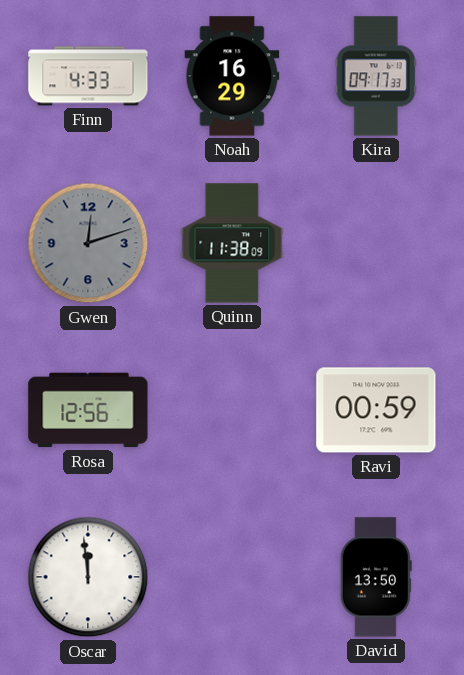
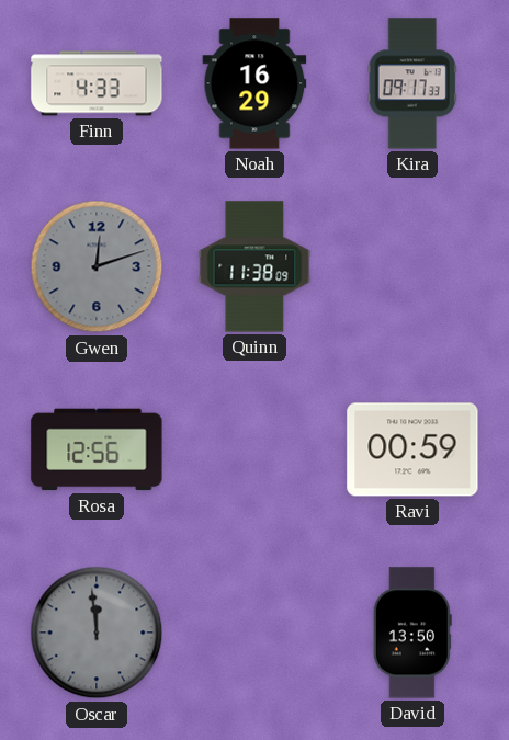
Oscar dial: white -> grey (97, 633)
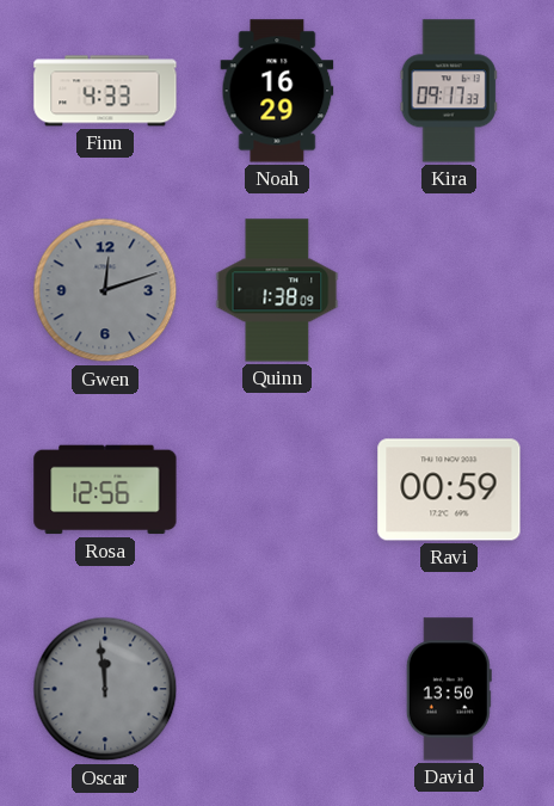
Quinn: 11:38 -> 1:38 (277, 290)
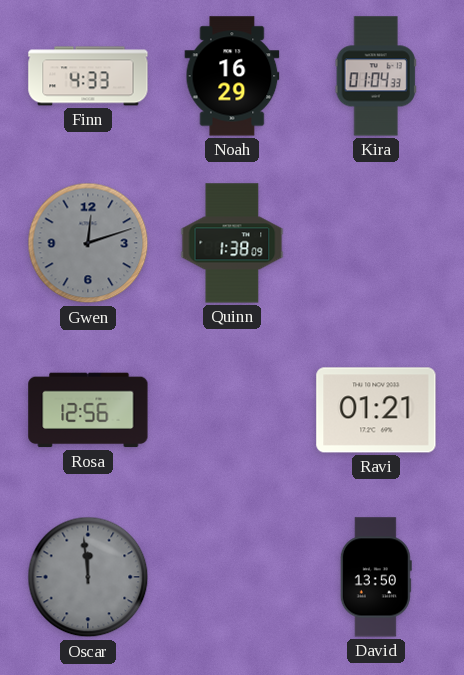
Kira: 09:17 -> 01:04 (376, 76)
Ravi: 00:59 -> 01:21 (376, 410)
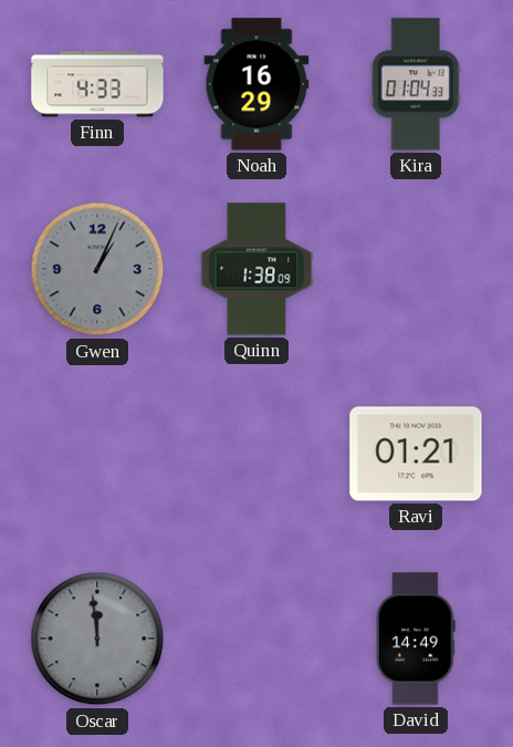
Gwen: 12:12 -> 1:04 (97, 269)
Rosa: 12:56 -> none (88, 410)
David: 13:50 -> 14:49 (416, 639)
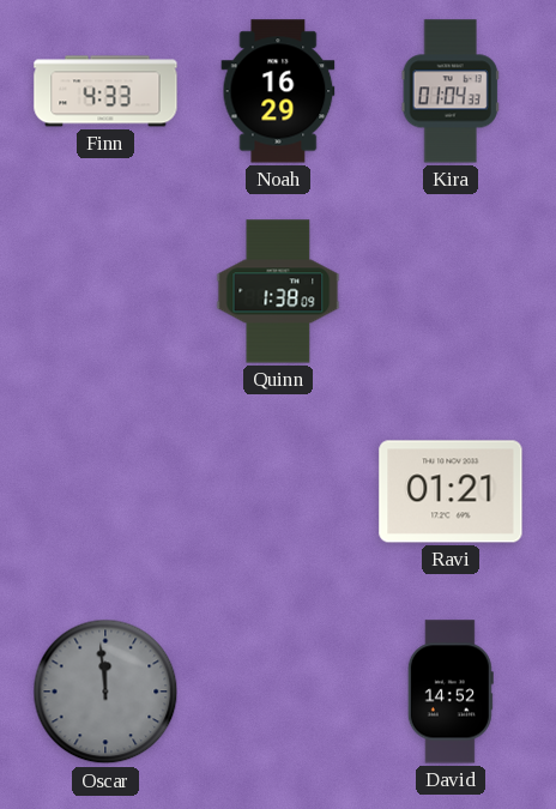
Gwen: 1:04 -> none (97, 269)
David: 14:49 -> 14:52 (451, 692)
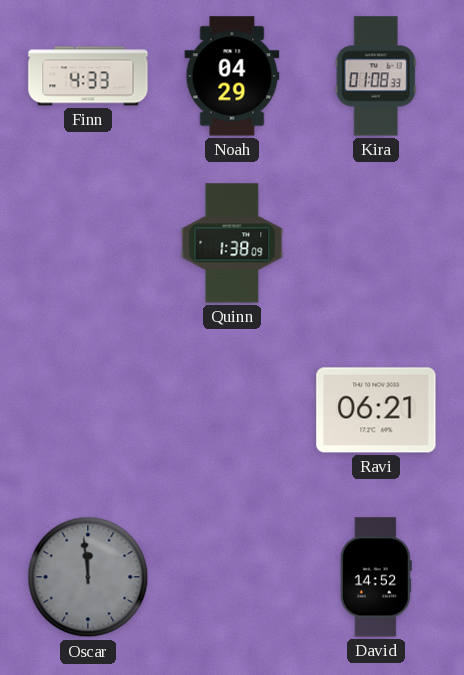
Noah: 16:29 -> 04:29 (232, 76)
Kira: 01:04 -> 01:08 (376, 76)
Ravi: 01:21 -> 06:21 (376, 410)
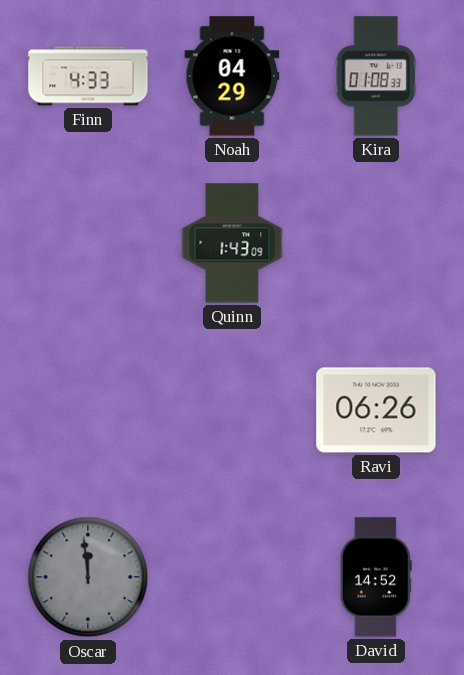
Quinn: 1:38 -> 1:43 (232, 243)
Ravi: 06:21 -> 06:26 (376, 410)
